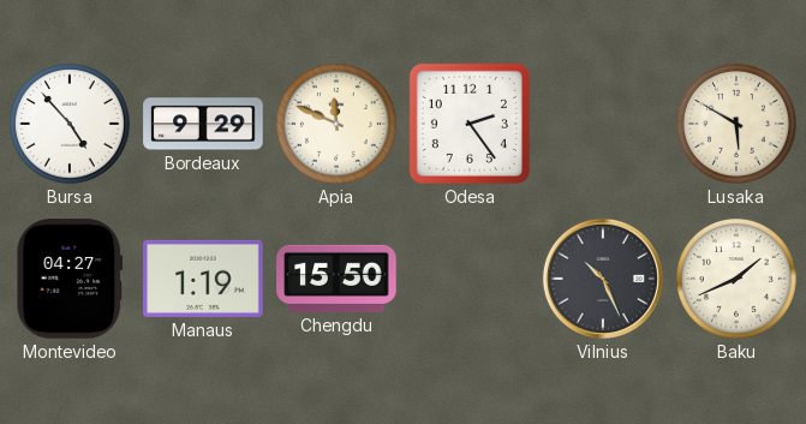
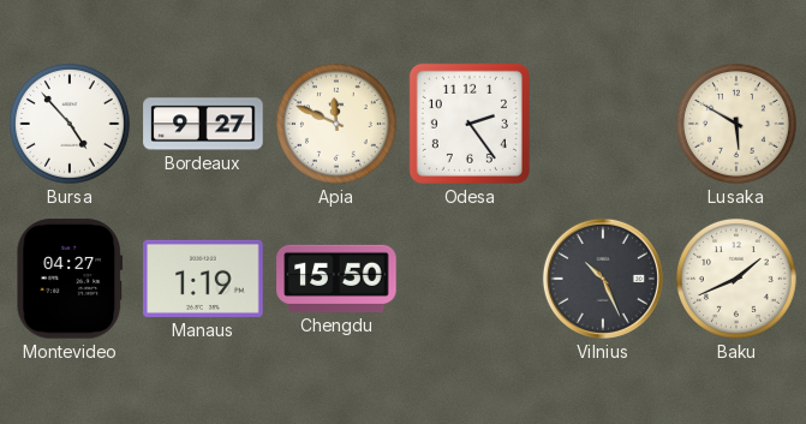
Bordeaux: 9:29 -> 9:27 (203, 124)
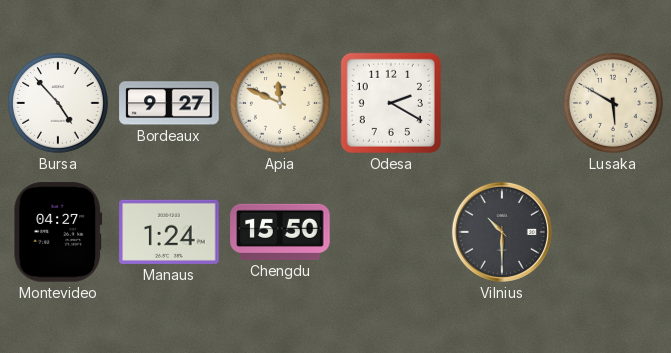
Odesa: 2:24 -> 2:20 (391, 103)
Manaus: 1:19 -> 1:24 (169, 232)
Vilnius: 10:26 -> 10:30 (502, 232)
Baku: 1:41 -> none (736, 279)
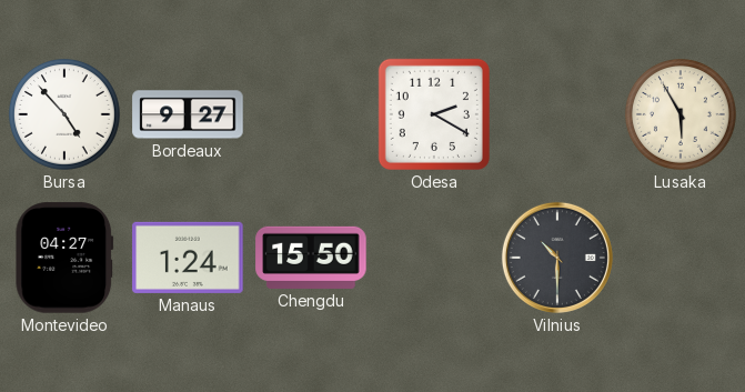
Apia: 11:49 -> none (280, 103)
Lusaka: 5:50 -> 5:55 (681, 114)
